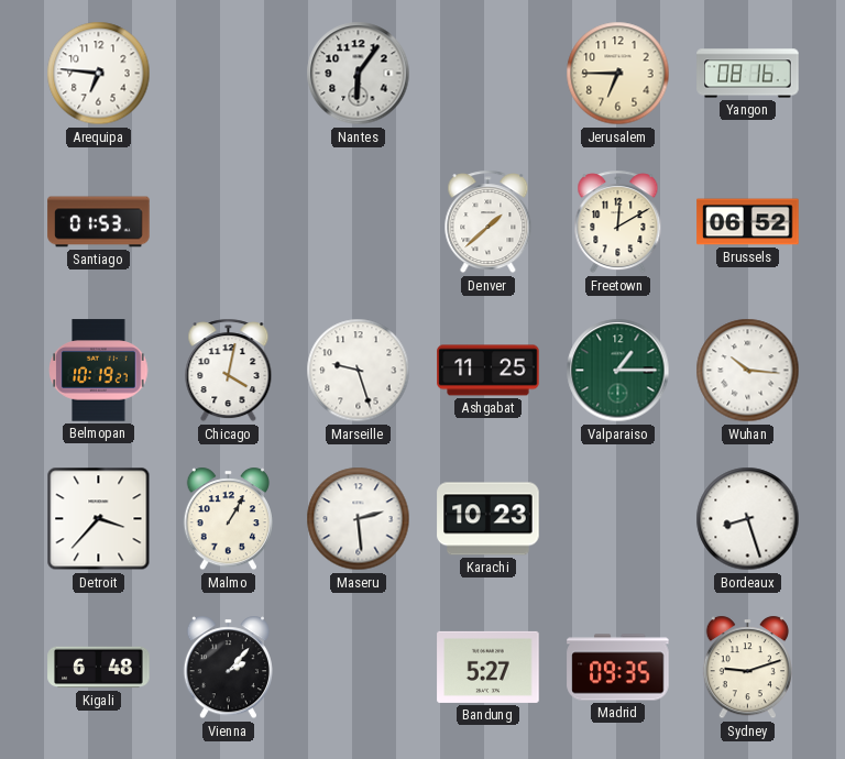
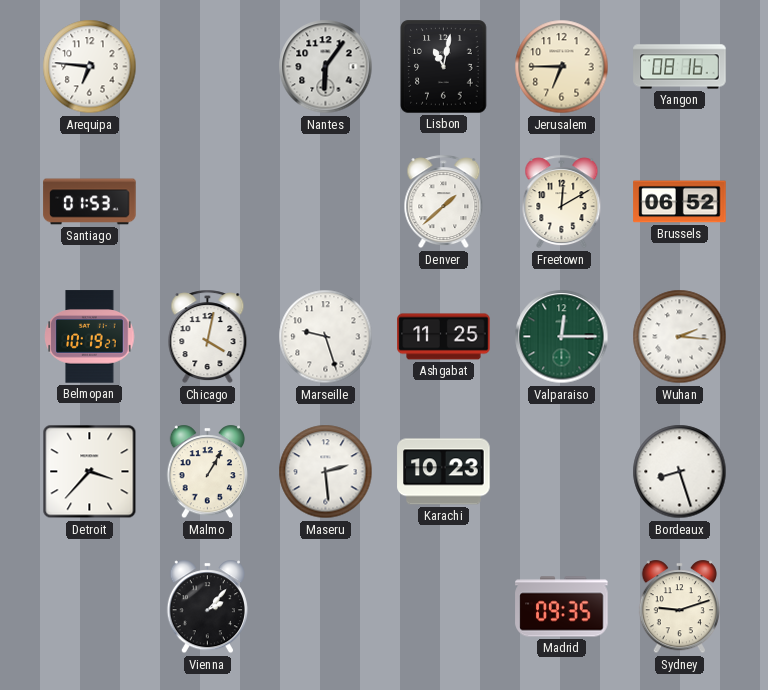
Lisbon: none -> 11:02 (444, 67)
Valparaiso: 1:15 -> 12:15 (562, 337)
Wuhan: 10:16 -> 2:16 (680, 337)
Kigali: 6:48 -> none (99, 668)
Bandung: 5:27 -> none (489, 667)
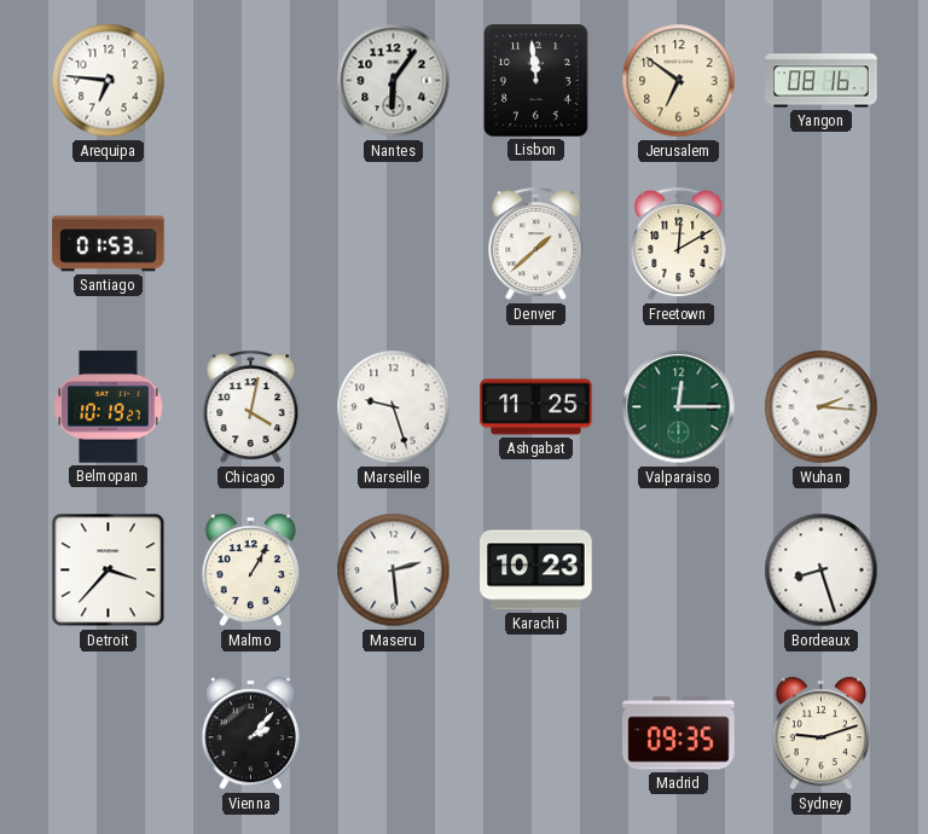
Lisbon: 11:02 -> 11:59 (536, 81)
Jerusalem: 6:45 -> 6:51 (679, 81)
Brussels: 06:52 -> none (680, 202)
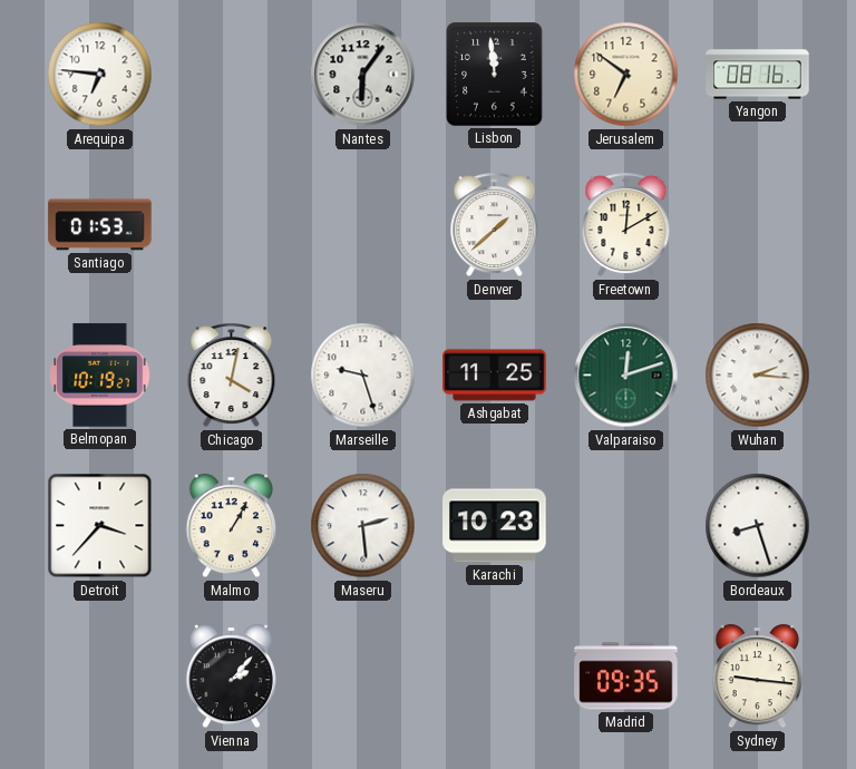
Valparaiso: 12:15 -> 12:12 (626, 376)
Sydney: 9:12 -> 9:16 (757, 676)
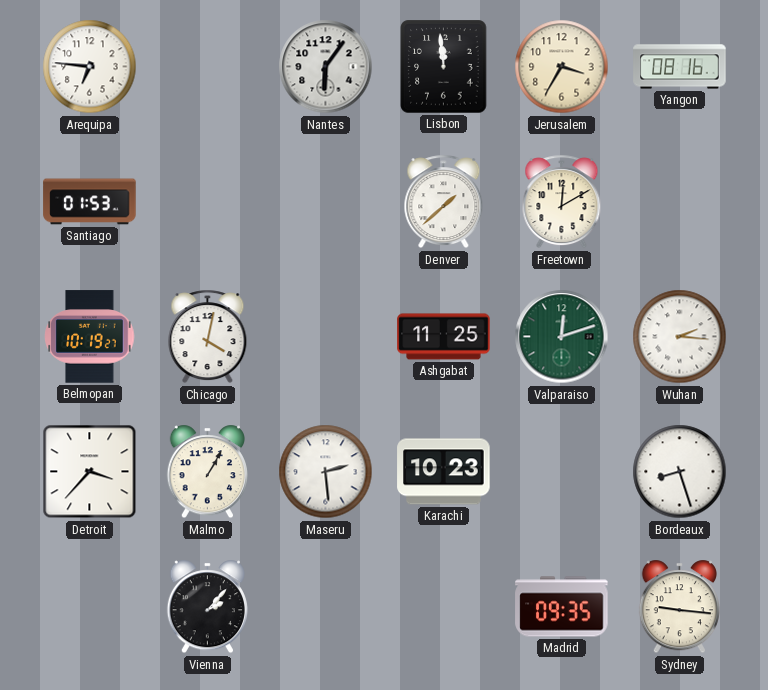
Jerusalem: 6:51 -> 3:35 (562, 67)
Marseille: 9:27 -> none (363, 376)
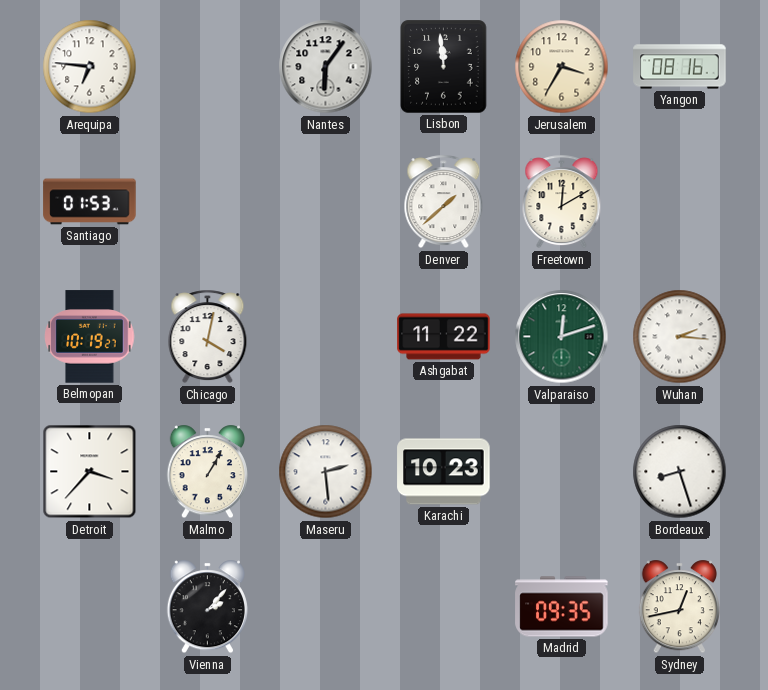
Ashgabat: 11:25 -> 11:22 (444, 337)
Sydney: 9:16 -> 12:43 (679, 607)
